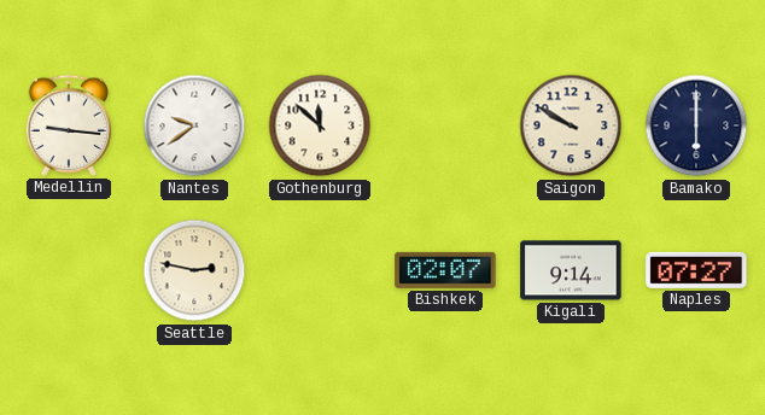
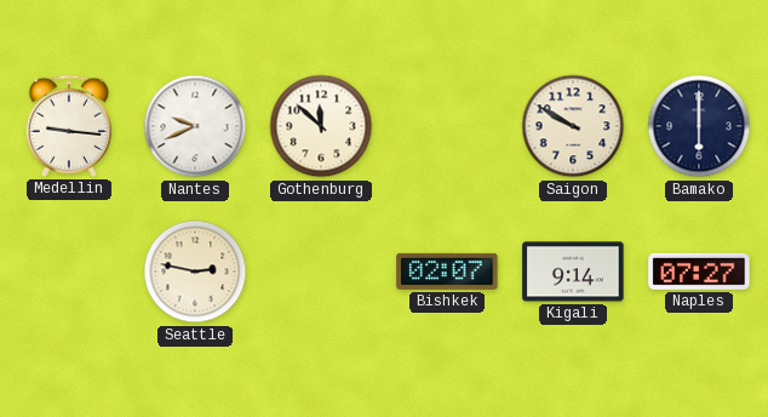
Nantes: 9:39 -> 9:41 (195, 126)
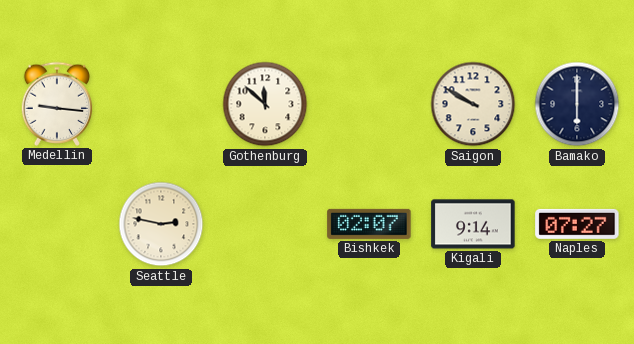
Nantes: 9:41 -> none (195, 126)
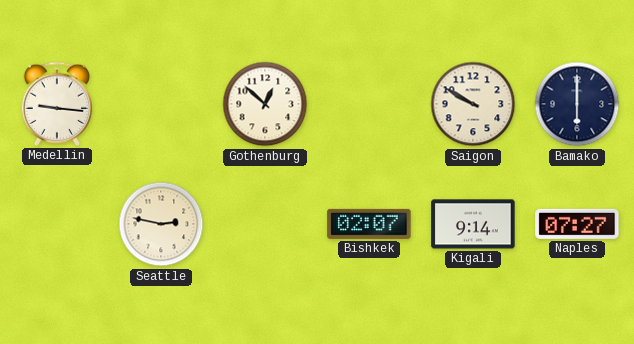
Gothenburg: 11:52 -> 12:52 (265, 104)
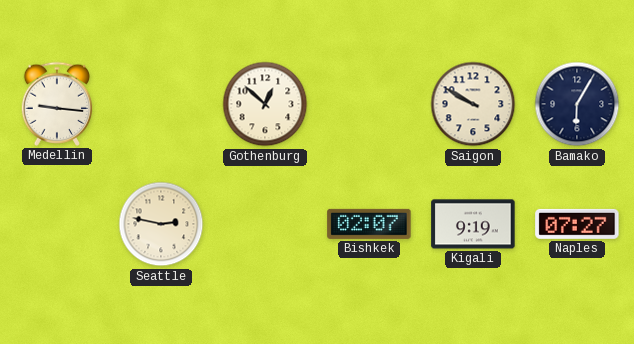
Bamako: 6:00 -> 6:05 (577, 104)
Kigali: 9:14 -> 9:19 (473, 224)
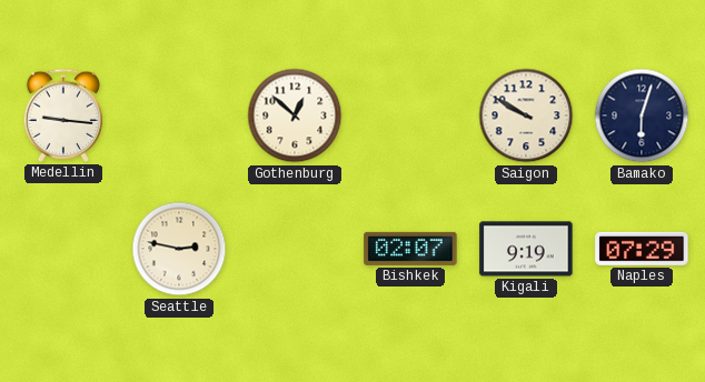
Bamako: 6:05 -> 6:03 (642, 115)
Naples: 07:27 -> 07:29 (642, 249)
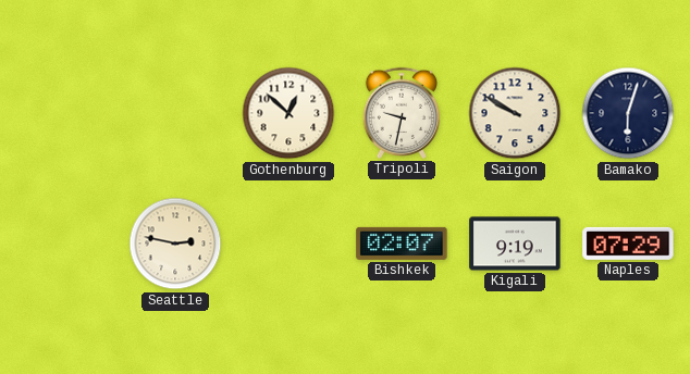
Medellin: 9:16 -> none (63, 115)
Tripoli: none -> 9:32 (402, 113)
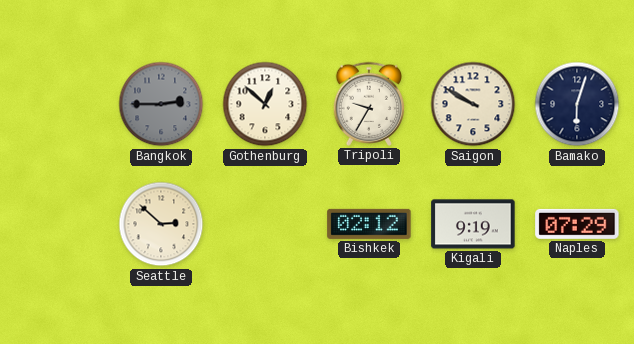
Bangkok: none -> 2:45 (161, 104)
Tripoli: 9:32 -> 9:35 (369, 104)
Seattle: 2:47 -> 2:52 (161, 224)
Bishkek: 02:07 -> 02:12 (369, 224)
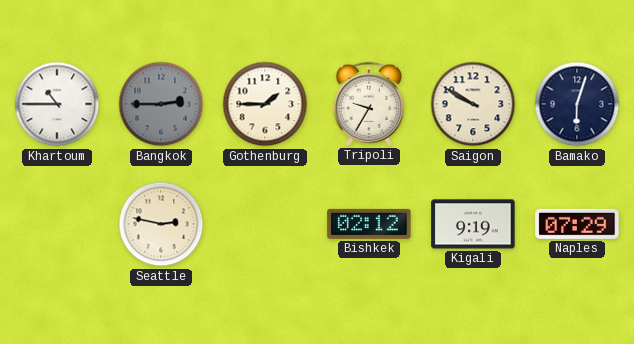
Khartoum: none -> 10:45 (57, 104)
Gothenburg: 12:52 -> 1:45 (265, 104)
Seattle: 2:52 -> 2:47 (161, 224)
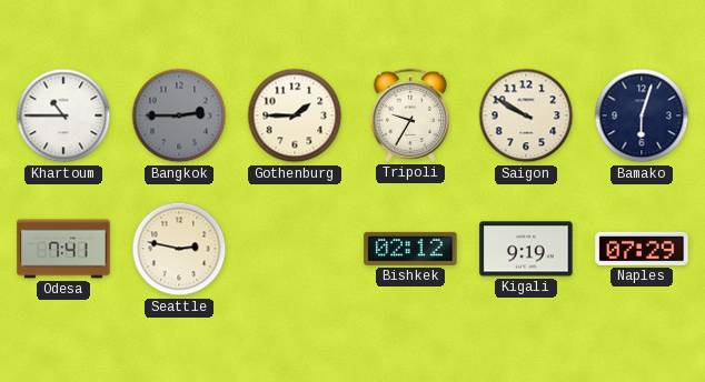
Odesa: none -> 7:41 (63, 249)
